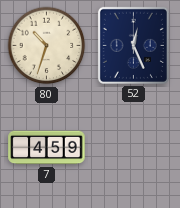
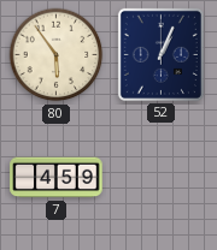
80: 10:33 -> 5:54 (57, 55)
52: 12:26 -> 1:04 (160, 54)
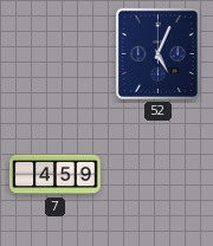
80: 5:54 -> none (57, 55)
52: 1:04 -> 5:04 (157, 53)
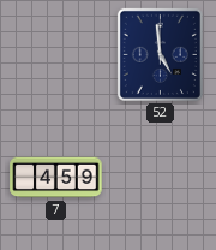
52: 5:04 -> 4:59 (160, 54)
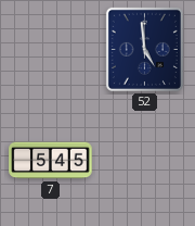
7: 4:59 -> 5:45 (51, 161)
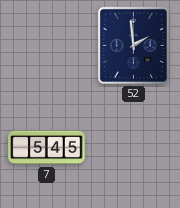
52: 4:59 -> 1:59 (133, 45)
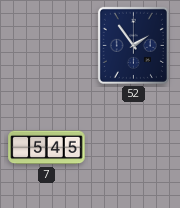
52: 1:59 -> 1:54 (133, 45)
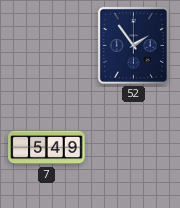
7: 5:45 -> 5:49 (47, 148)
